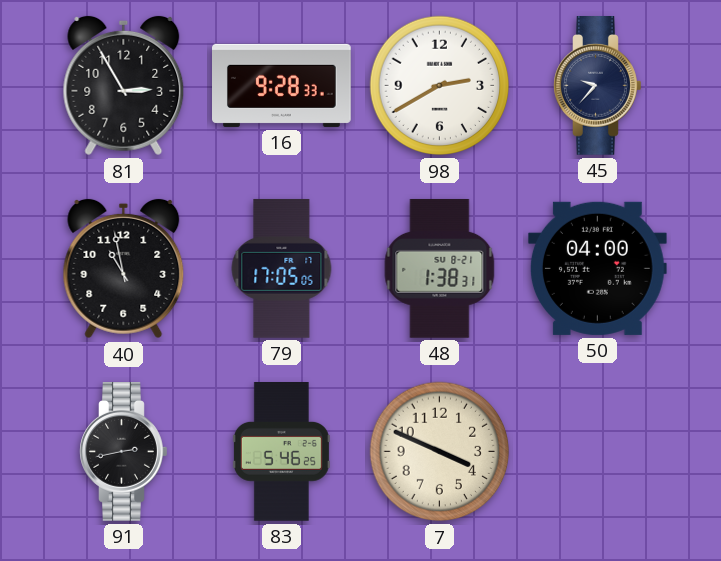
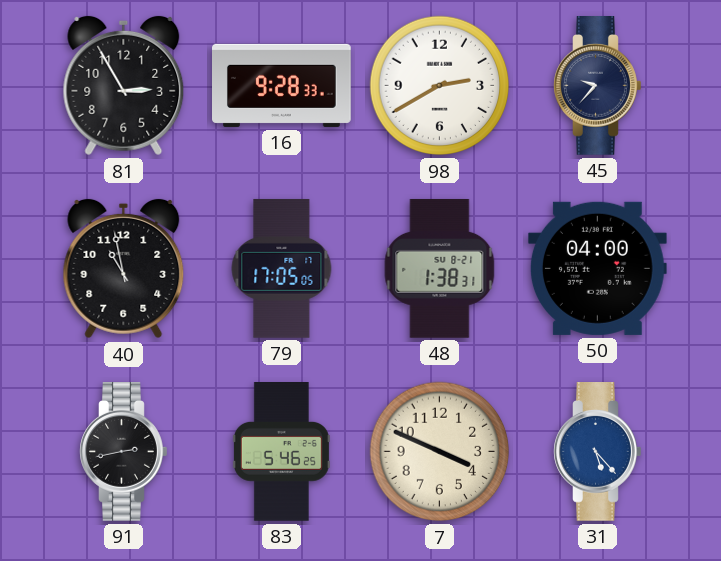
31: none -> 5:23 (598, 452)
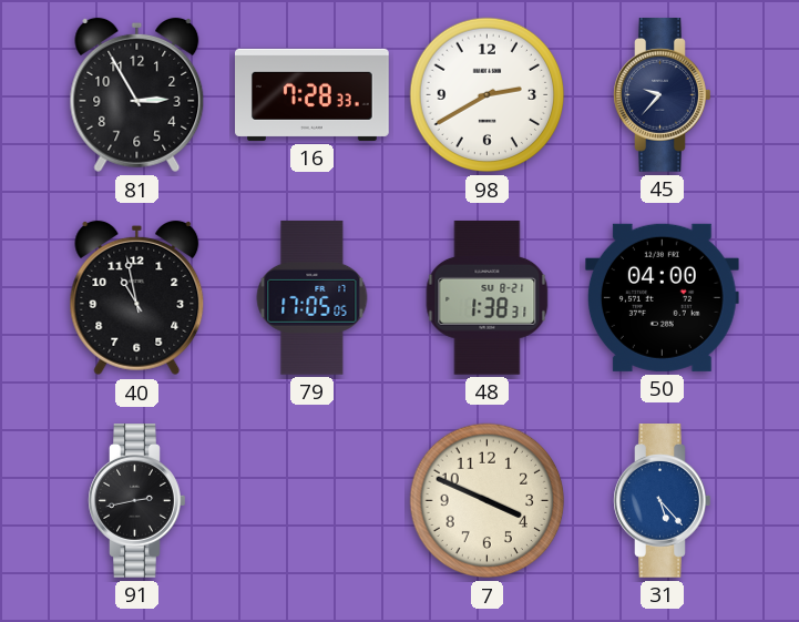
16: 9:28 -> 7:28 (313, 94)
83: 5:46 -> none (281, 452)
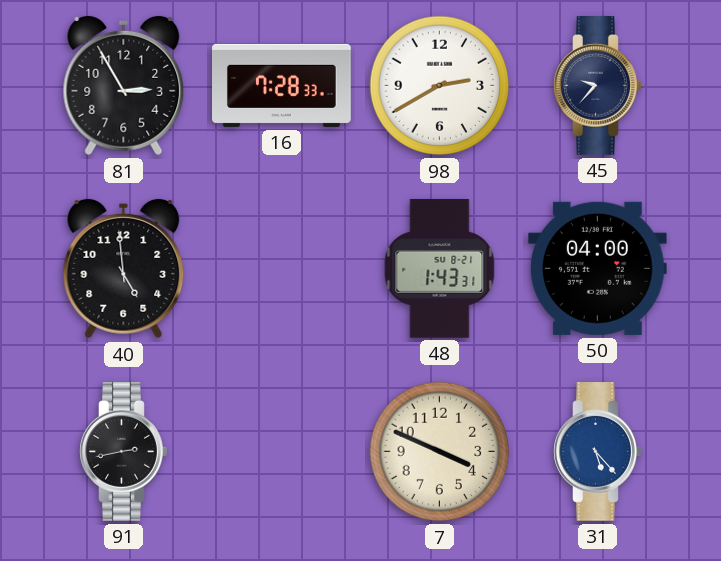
40: 10:58 -> 4:59 (124, 269)
79: 17:05 -> none (313, 297)
48: 1:38 -> 1:43 (440, 268)
